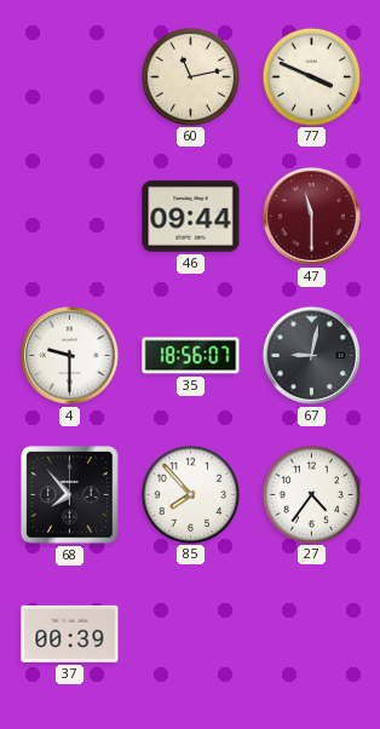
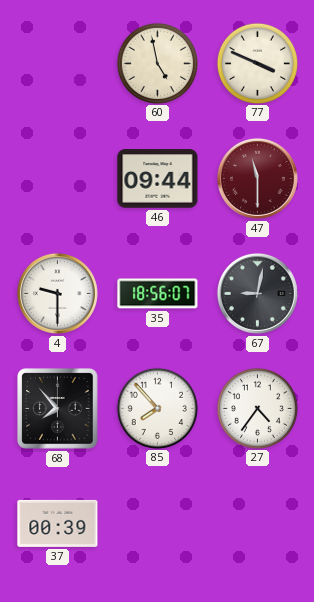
60: 11:13 -> 4:58 (157, 63)
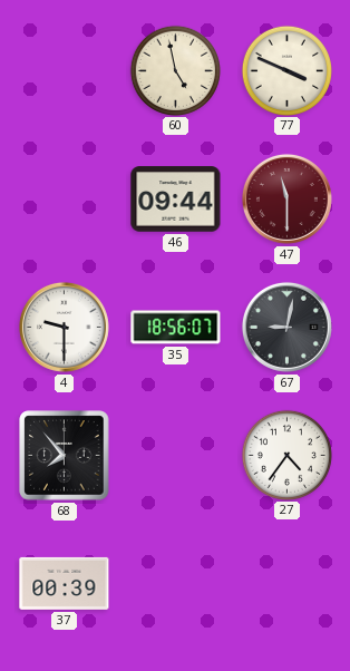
85: 7:53 -> none (157, 408)
